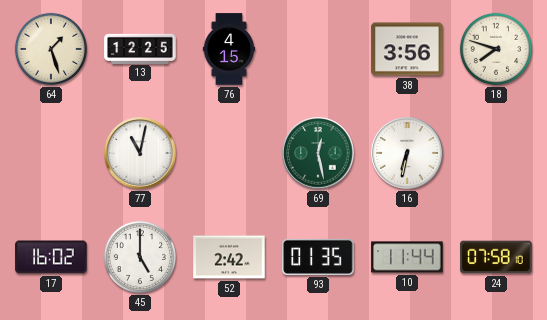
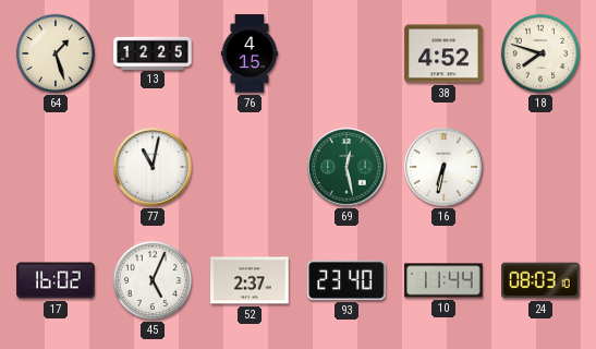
38: 3:56 -> 4:52 (443, 53)
45: 5:00 -> 5:04 (153, 280)
52: 2:42 -> 2:37 (250, 280)
93: 01:35 -> 23:40 (346, 280)
24: 07:58 -> 08:03 (540, 280)
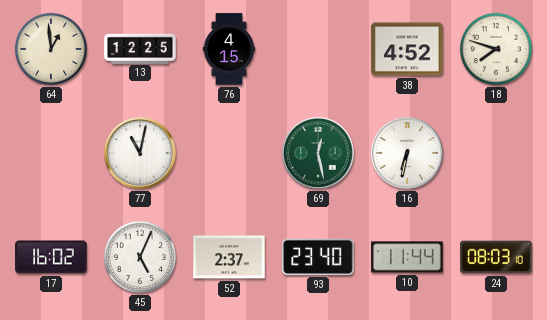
64: 1:27 -> 12:59 (51, 49)
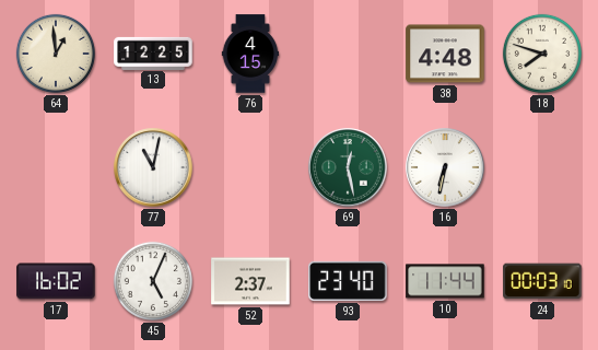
38: 4:52 -> 4:48 (445, 54)
24: 08:03 -> 00:03 (542, 281)
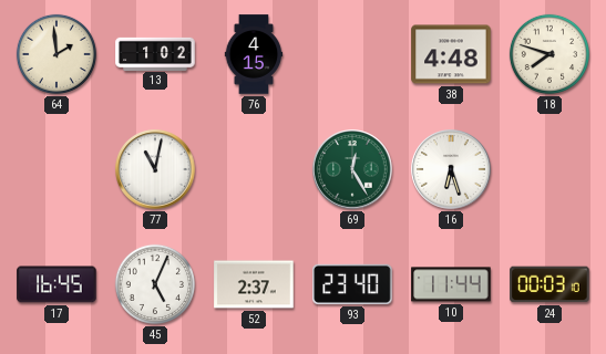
64: 12:59 -> 1:59 (57, 54)
13: 12:25 -> 1:02 (155, 53)
69: 12:28 -> 12:25 (352, 169)
16: 6:32 -> 6:27 (451, 169)
17: 16:02 -> 16:45 (57, 284)
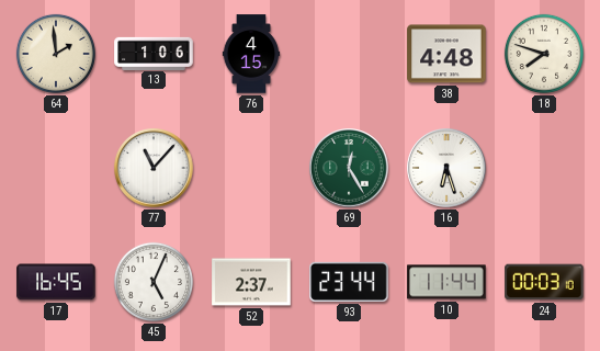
13: 1:02 -> 1:06 (154, 53)
77: 11:02 -> 11:07 (154, 168)
93: 23:40 -> 23:44 (349, 282)
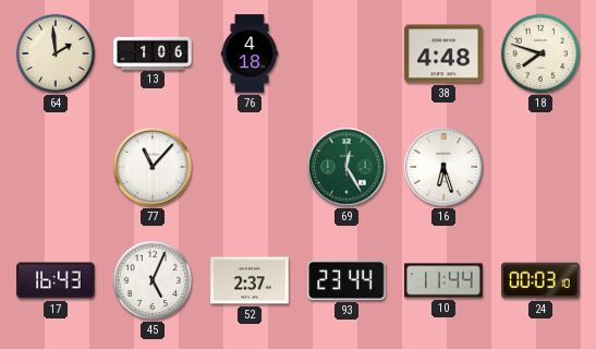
76: 4:15 -> 4:18 (250, 53)
17: 16:45 -> 16:43 (56, 280)
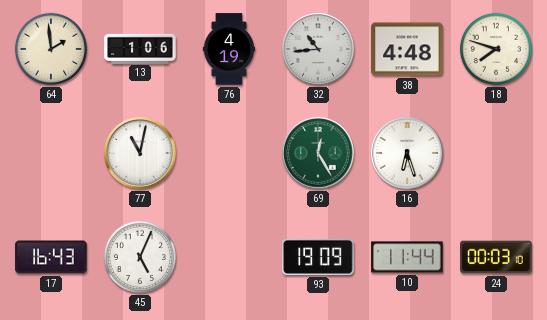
76: 4:18 -> 4:19 (229, 49)
32: none -> 10:44 (318, 49)
77: 11:07 -> 11:02 (140, 153)
52: 2:37 -> none (250, 280)
93: 23:44 -> 19:09 (318, 257)
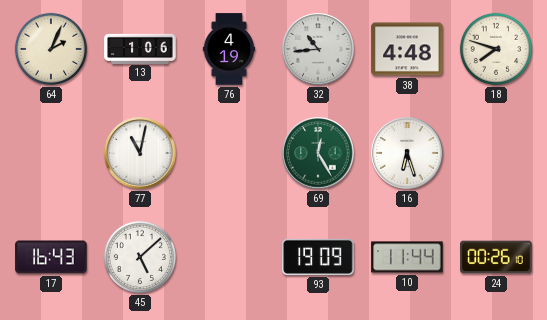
64: 1:59 -> 2:04 (51, 49)
45: 5:04 -> 5:08 (140, 257)
24: 00:03 -> 00:26 (496, 257)
